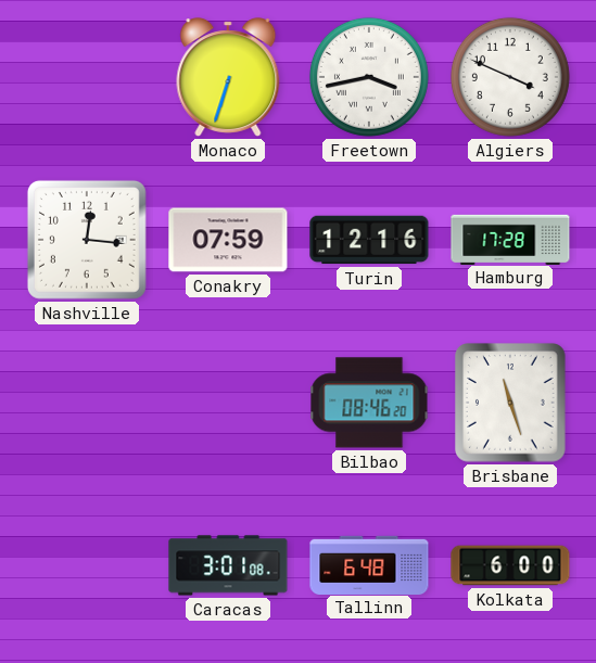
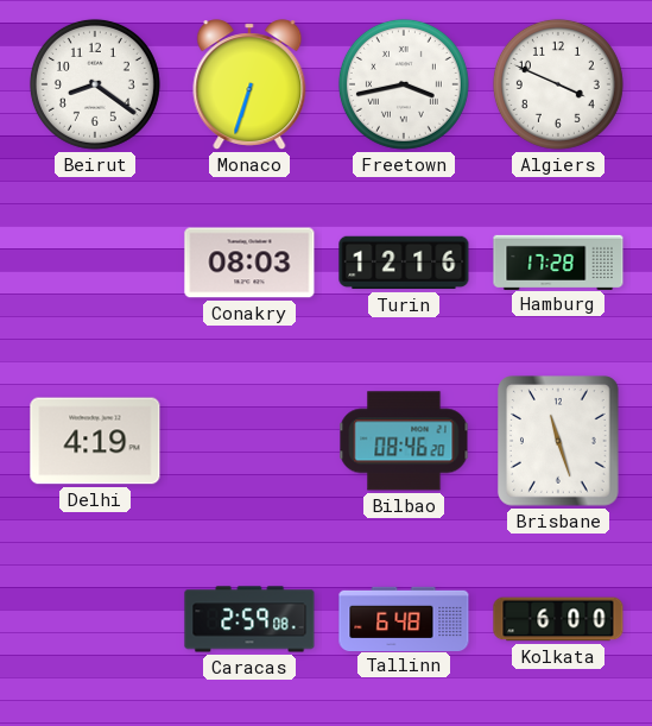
Beirut: none -> 8:21 (95, 84)
Nashville: 12:16 -> none (87, 240)
Conakry: 07:59 -> 08:03 (249, 263)
Delhi: none -> 4:19 (95, 441)
Caracas: 3:01 -> 2:59 (249, 619)
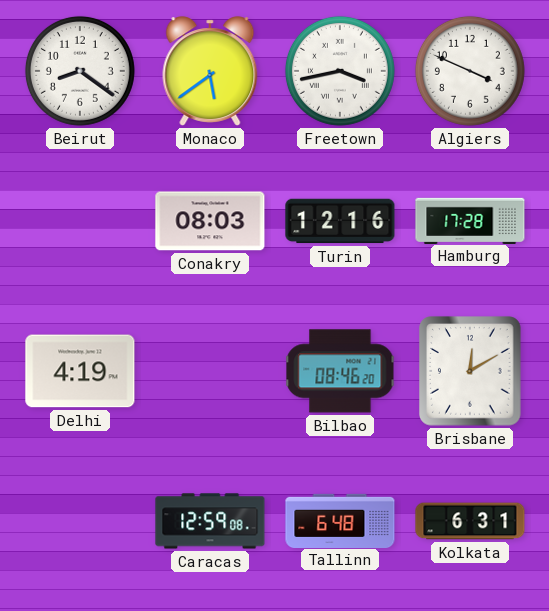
Monaco: 6:33 -> 5:39 (210, 71)
Brisbane: 11:27 -> 12:10 (471, 371)
Caracas: 2:59 -> 12:59 (210, 521)
Kolkata: 6:00 -> 6:31 (470, 521)
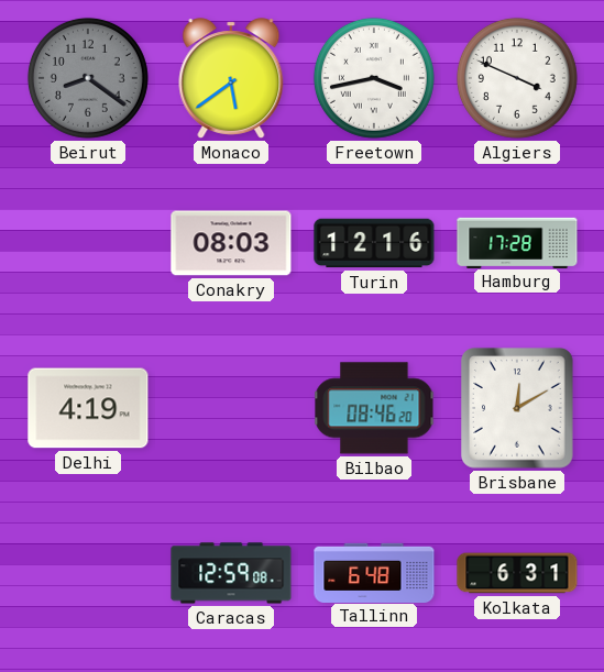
Beirut dial: white -> grey (88, 78)
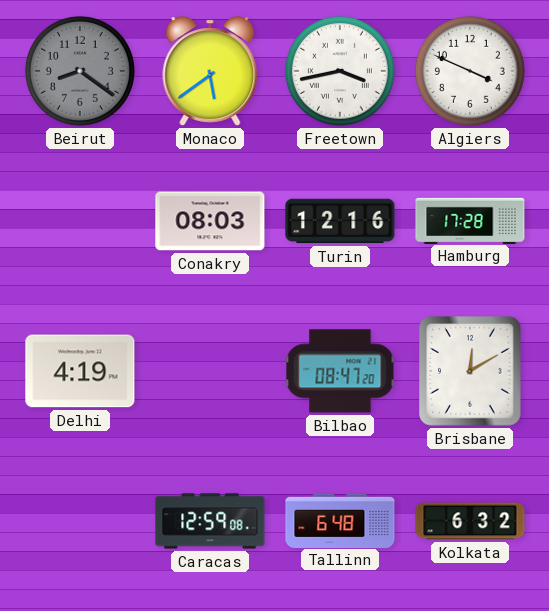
Bilbao: 08:46 -> 08:47 (340, 371)
Kolkata: 6:31 -> 6:32 (470, 521)
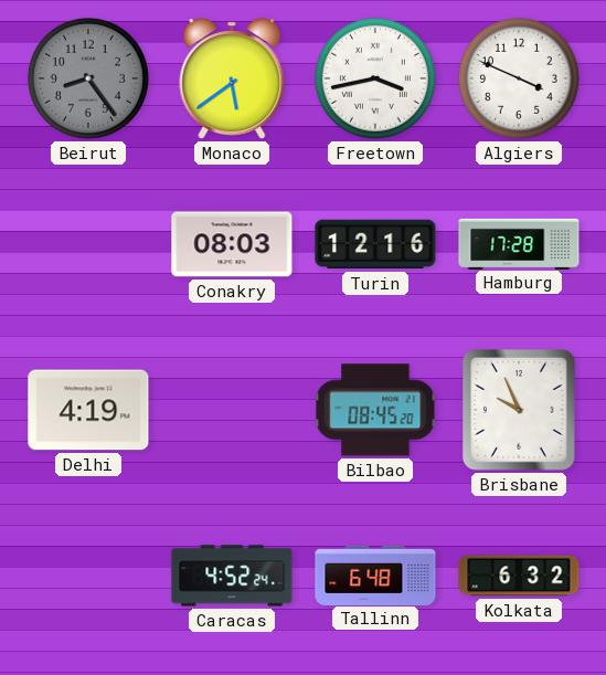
Beirut: 8:21 -> 8:24 (88, 78)
Bilbao: 08:47 -> 08:45 (375, 410)
Brisbane: 12:10 -> 9:56 (520, 410)
Caracas: 12:59 -> 4:52 (232, 576)
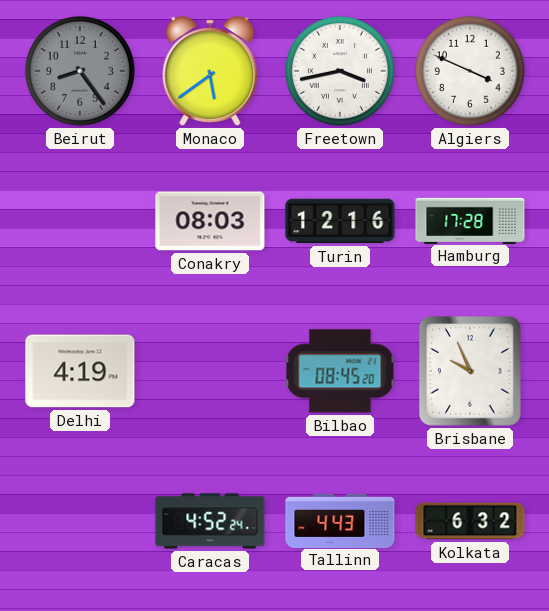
Tallinn: 6:48 -> 4:43 (340, 520)
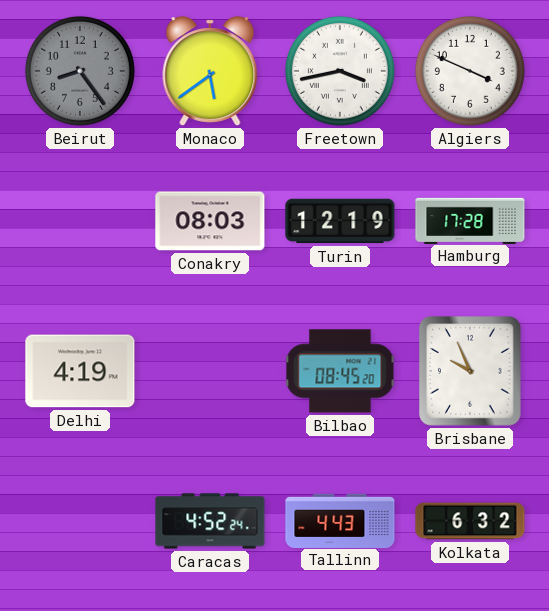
Turin: 12:16 -> 12:19 (340, 221)
